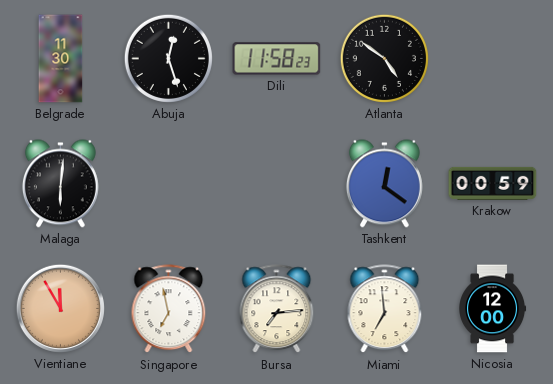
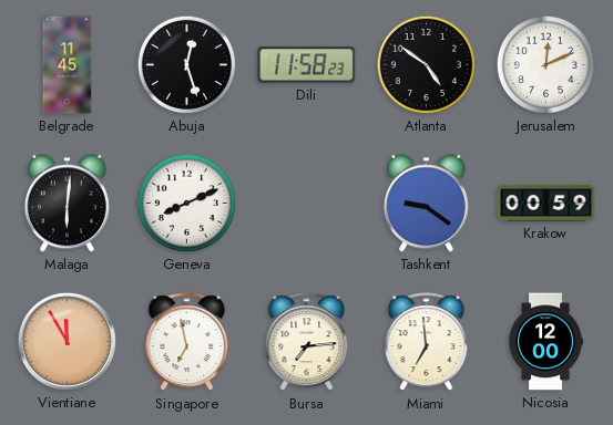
Belgrade: 11:30 -> 11:45 (68, 65)
Jerusalem: none -> 12:11 (545, 64)
Geneva: none -> 8:11 (186, 203)
Tashkent: 12:21 -> 9:21 (426, 204)
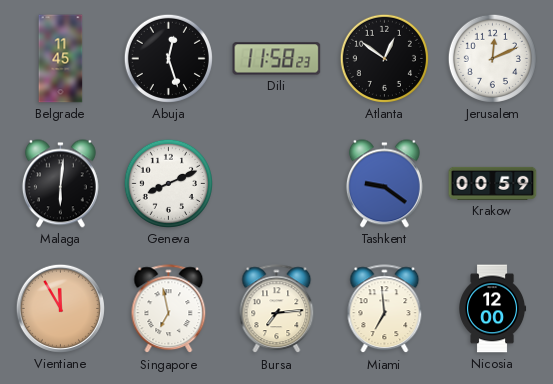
Atlanta: 4:51 -> 12:51 (384, 58)
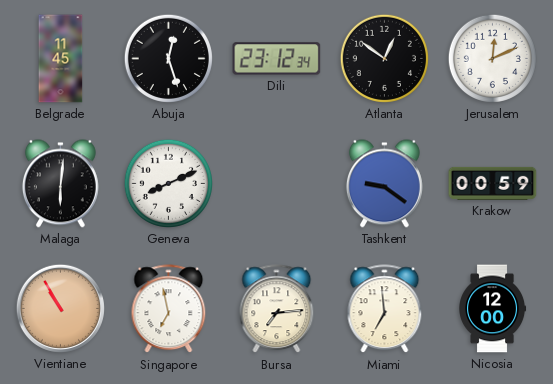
Dili: 11:58 -> 23:12 (277, 59)
Vientiane: 11:55 -> 10:55 (60, 308)
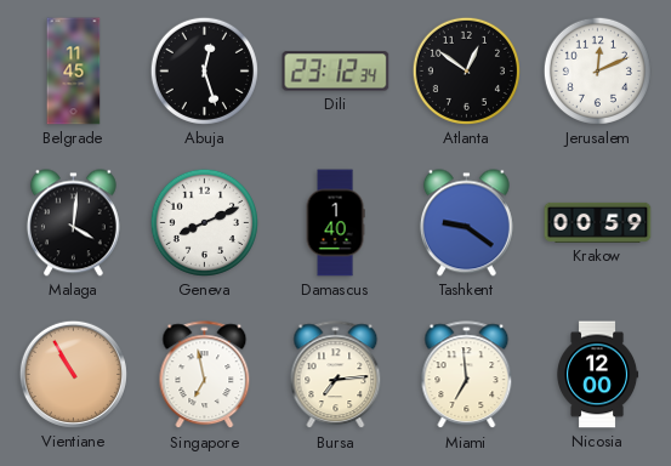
Malaga: 6:01 -> 4:01 (73, 223)
Damascus: none -> 1:40 (335, 223)
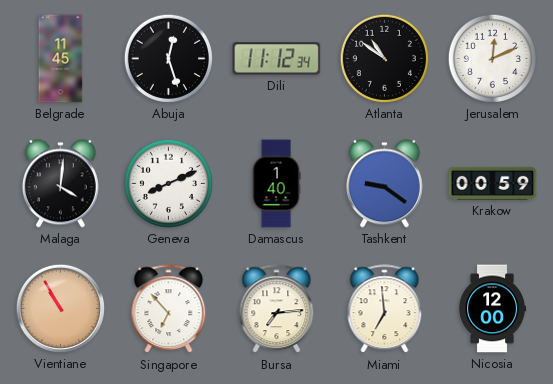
Dili: 23:12 -> 11:12 (277, 59)
Atlanta: 12:51 -> 10:51 (384, 58)
Singapore: 6:58 -> 6:53 (169, 309)
